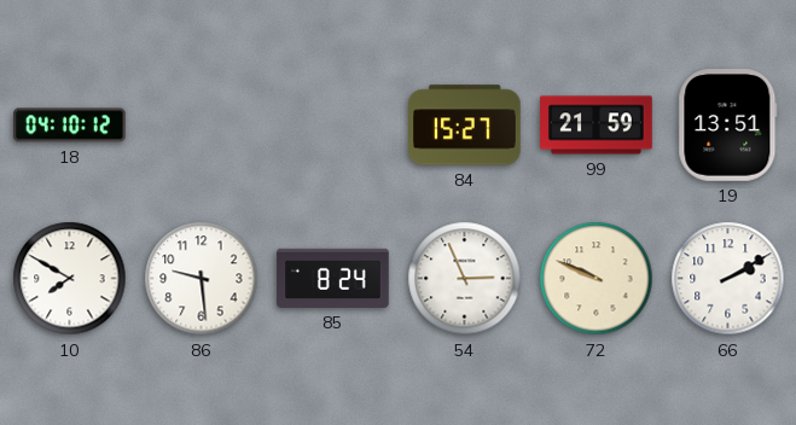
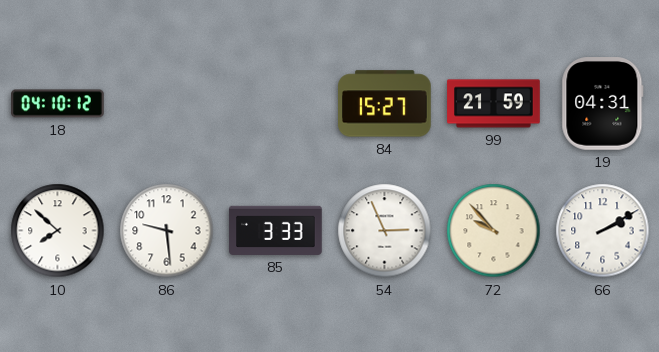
19: 13:51 -> 04:31 (603, 104)
10: 7:50 -> 7:52 (58, 231)
85: 8:24 -> 3:33 (276, 230)
72: 9:49 -> 9:53 (494, 231)
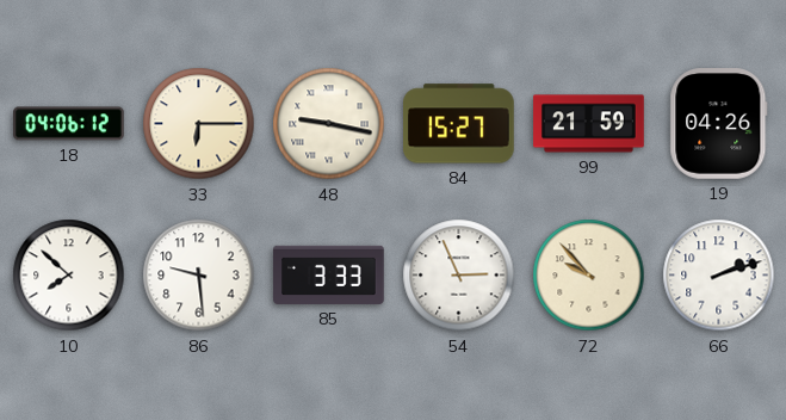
18: 04:10 -> 04:06 (69, 124)
33: none -> 6:15 (199, 124)
48: none -> 9:17 (329, 124)
19: 04:31 -> 04:26 (719, 124)
66: 2:10 -> 2:12 (719, 276)
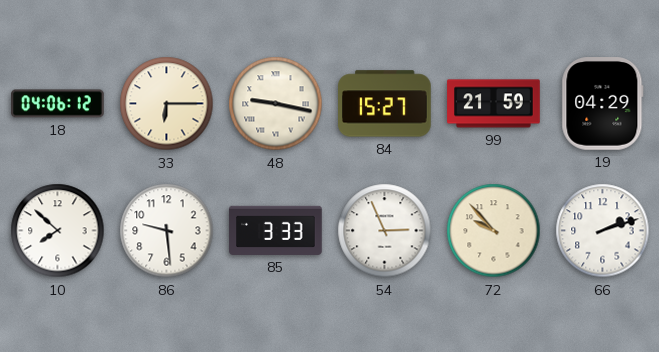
19: 04:26 -> 04:29 (603, 104)
